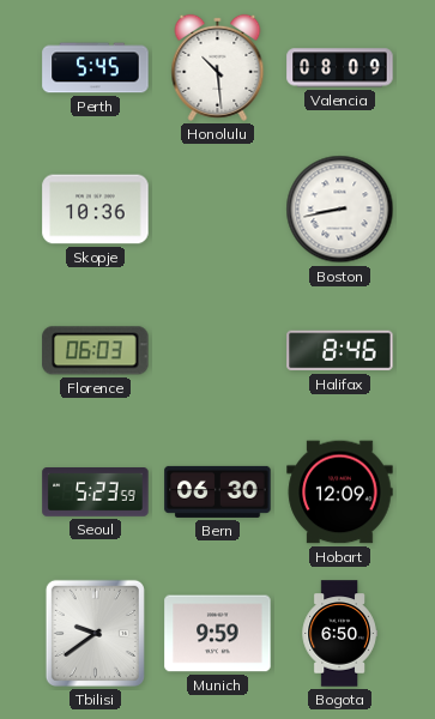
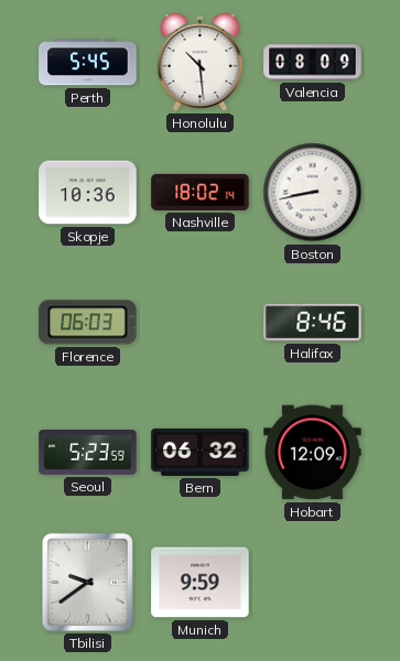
Nashville: none -> 18:02 (201, 192)
Bern: 06:30 -> 06:32 (201, 452)
Bogota: 6:50 -> none (339, 634)
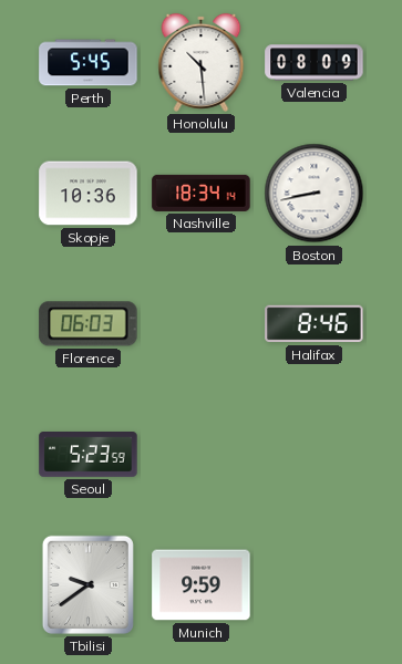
Nashville: 18:02 -> 18:34 (202, 193)
Bern: 06:32 -> none (201, 452)
Hobart: 12:09 -> none (313, 453)
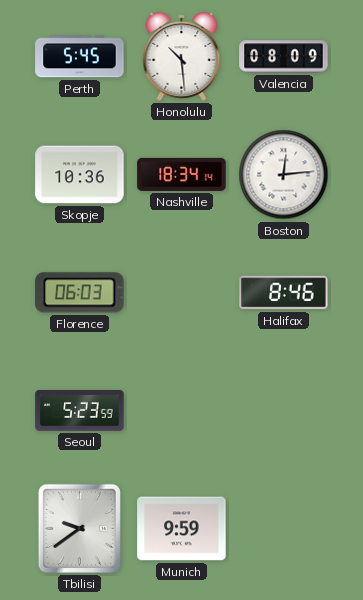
Boston: 8:43 -> 12:14 (284, 175)
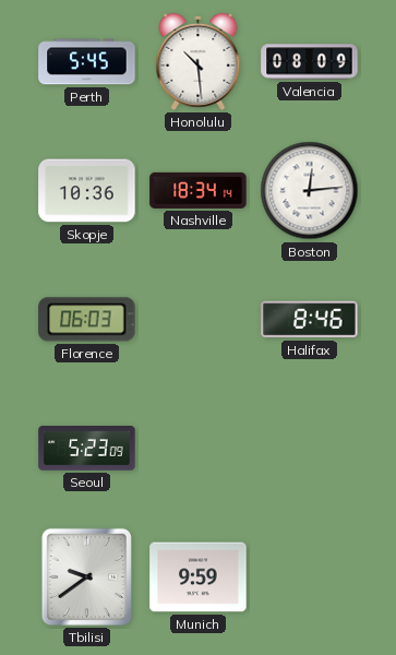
Seoul: 5:23:59 -> 5:23:09 (87, 449)
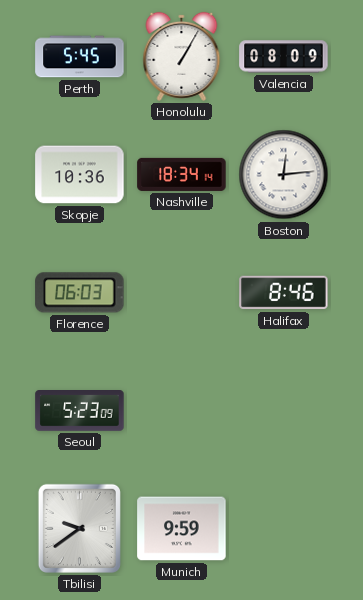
Honolulu: 10:29 -> 1:05 (182, 56)
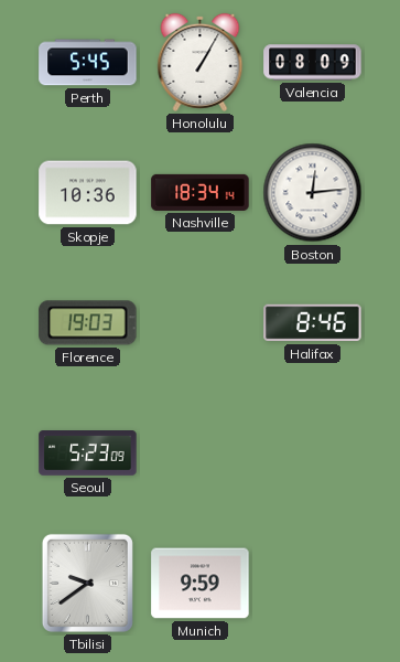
Florence: 06:03 -> 19:03 (88, 323)
